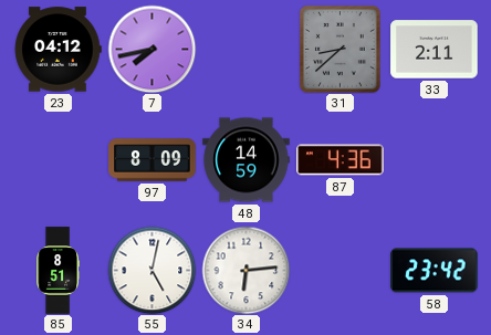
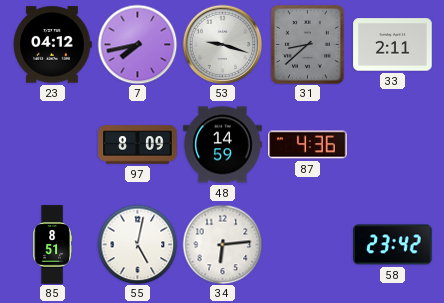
53: none -> 9:18 (222, 44)
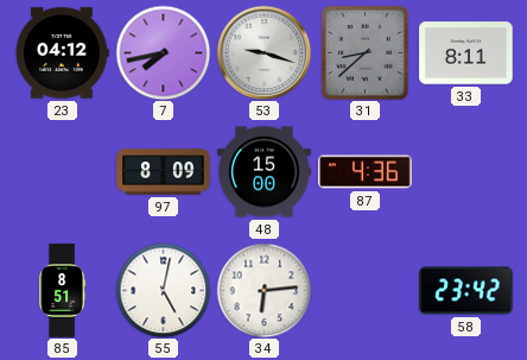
33: 2:11 -> 8:11 (466, 53)
48: 14:59 -> 15:00 (265, 172)
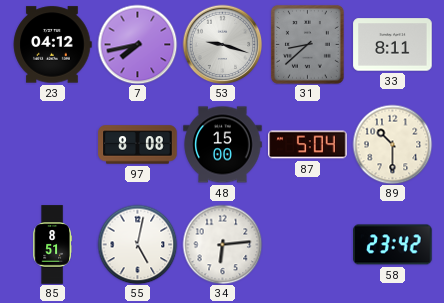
97: 8:09 -> 8:08 (138, 145)
87: 4:36 -> 5:04 (308, 145)
89: none -> 10:30 (392, 144)
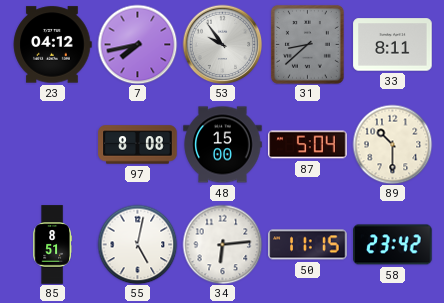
53: 9:18 -> 9:54 (222, 44)
50: none -> 11:15 (308, 245)
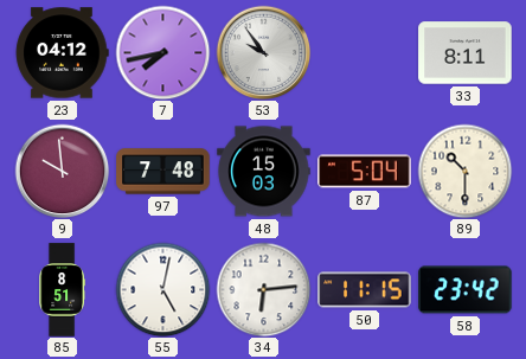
31: 8:38 -> none (307, 44)
9: none -> 9:59 (62, 171)
97: 8:08 -> 7:48 (163, 172)
48: 15:00 -> 15:03 (264, 172)
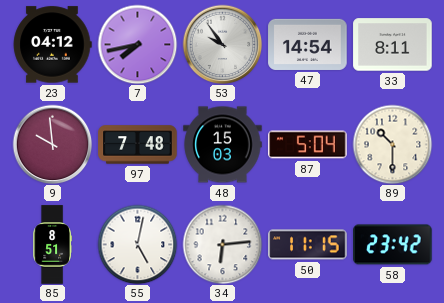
47: none -> 14:54 (308, 44)
